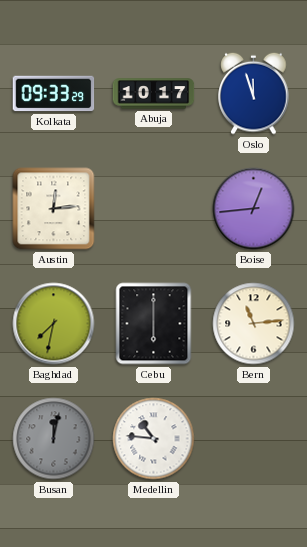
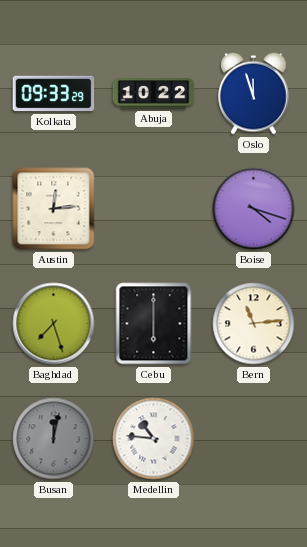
Abuja: 10:17 -> 10:22 (154, 94)
Boise: 12:44 -> 4:18 (254, 209)
Baghdad: 7:32 -> 7:27 (54, 324)
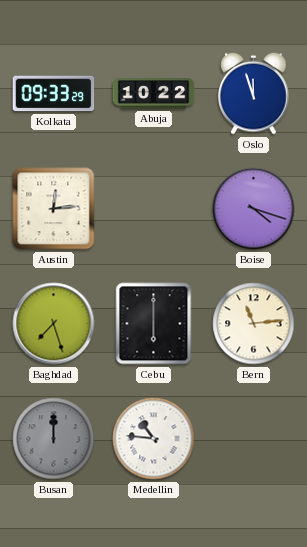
Busan: 12:02 -> 12:00 (54, 439)
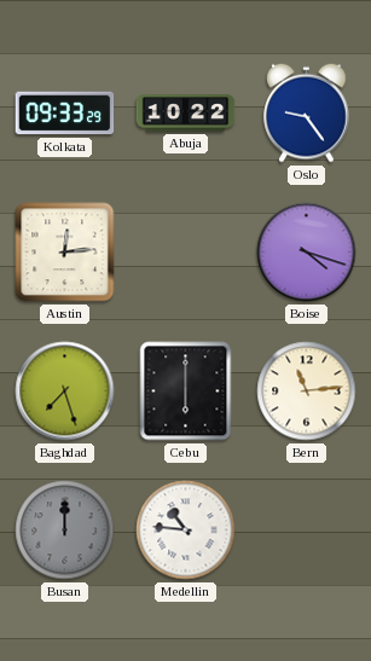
Oslo: 11:57 -> 9:24 (307, 112)
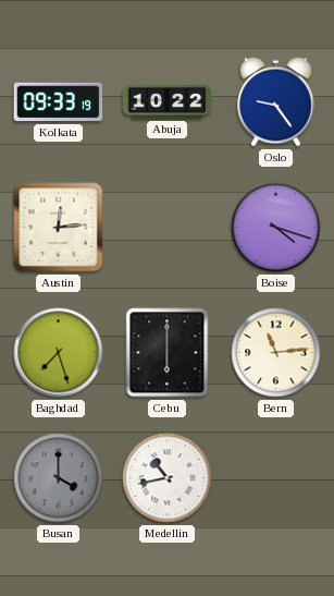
Kolkata: 09:33:29 -> 09:33:19 (59, 102)
Busan: 12:00 -> 4:00 (59, 478)
Medellin: 10:46 -> 10:43 (168, 478)
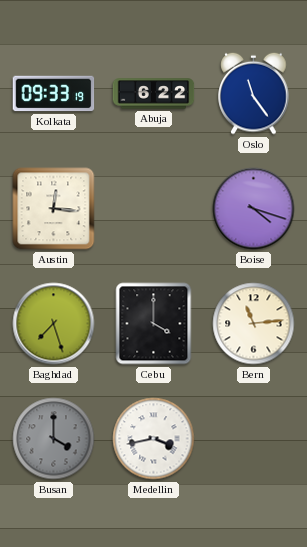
Abuja: 10:22 -> 6:22 (154, 94)
Oslo: 9:24 -> 11:24 (254, 93)
Austin: 12:14 -> 12:16 (54, 209)
Cebu: 6:00 -> 4:00 (154, 324)
Medellin: 10:43 -> 3:43 (154, 439)
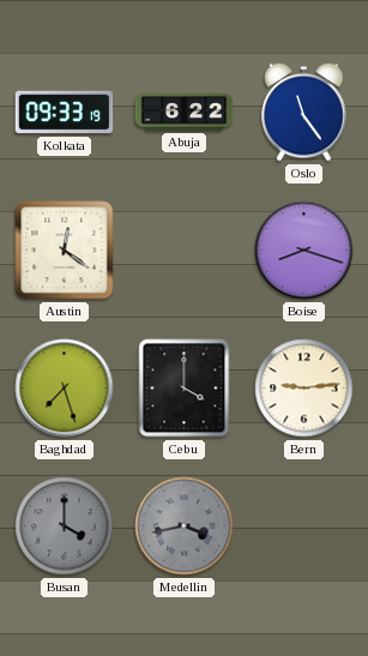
Austin: 12:16 -> 12:21 (65, 251)
Boise: 4:18 -> 8:18 (304, 251)
Bern: 11:14 -> 9:14 (304, 389)
Medellin dial: white -> grey (185, 526)
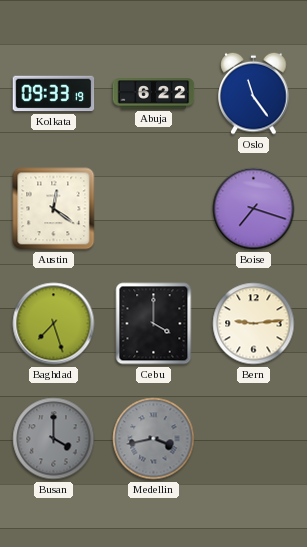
Boise: 8:18 -> 7:18 (254, 209)
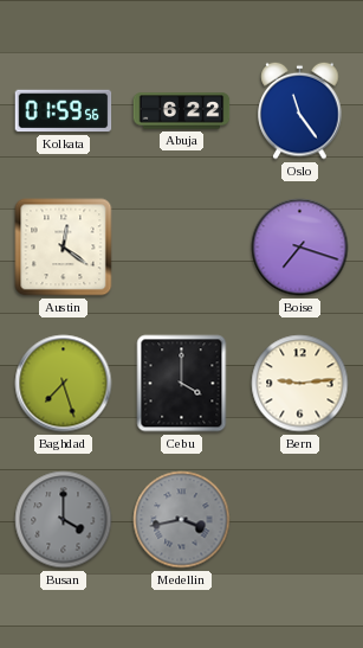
Kolkata: 09:33 -> 01:59 (64, 111)
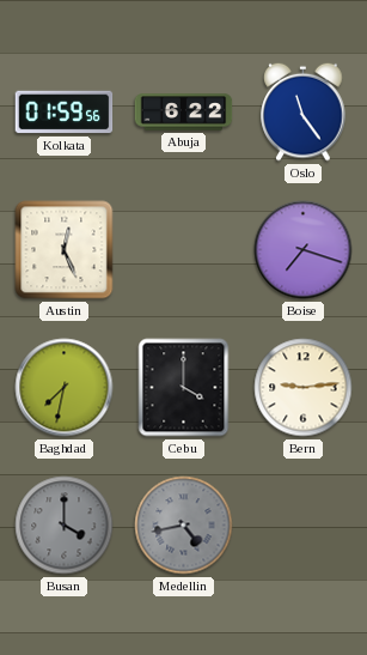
Austin: 12:21 -> 12:26 (65, 250)
Baghdad: 7:27 -> 7:32 (65, 388)
Medellin: 3:43 -> 4:43 (184, 526)
